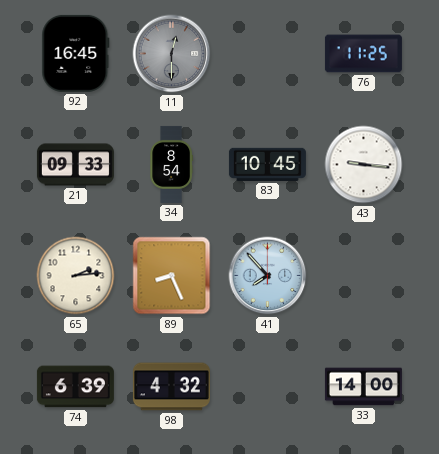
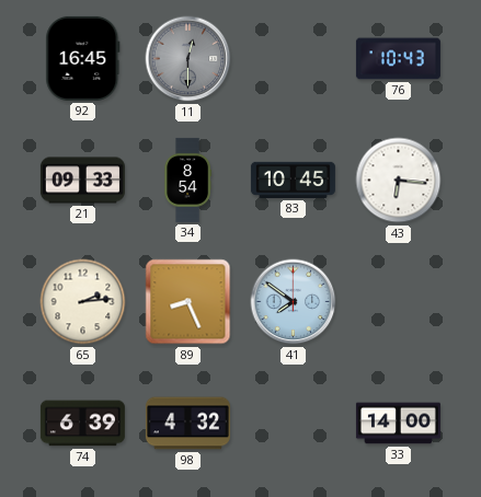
76: 11:25 -> 10:43 (398, 59)
43: 9:16 -> 6:16 (399, 181)
41: 7:53 -> 7:51 (294, 302)
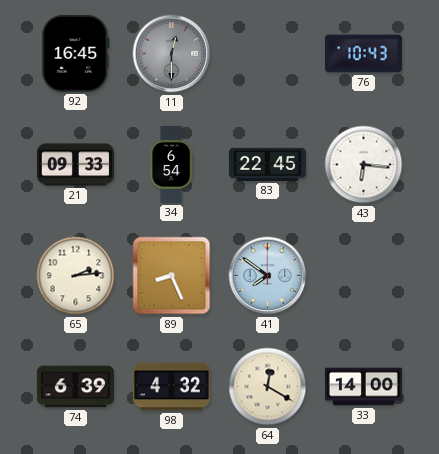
34: 8:54 -> 6:54 (171, 164)
83: 10:45 -> 22:45 (267, 164)
64: none -> 12:20 (268, 387)
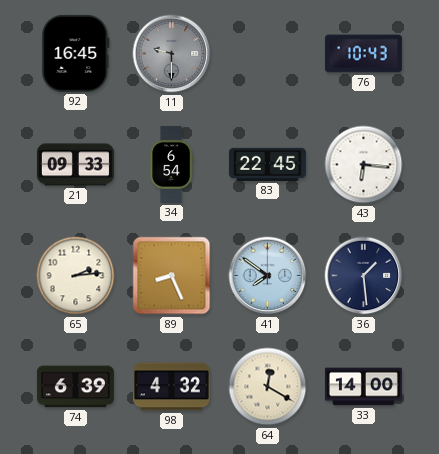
11: 12:30 -> 9:30 (172, 54)
36: none -> 1:29 (364, 276)
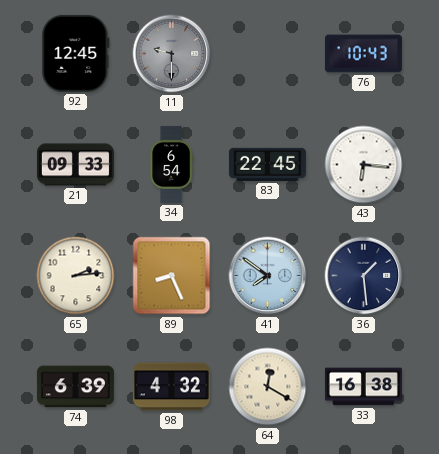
92: 16:45 -> 12:45 (76, 53)
33: 14:00 -> 16:38 (363, 387)
